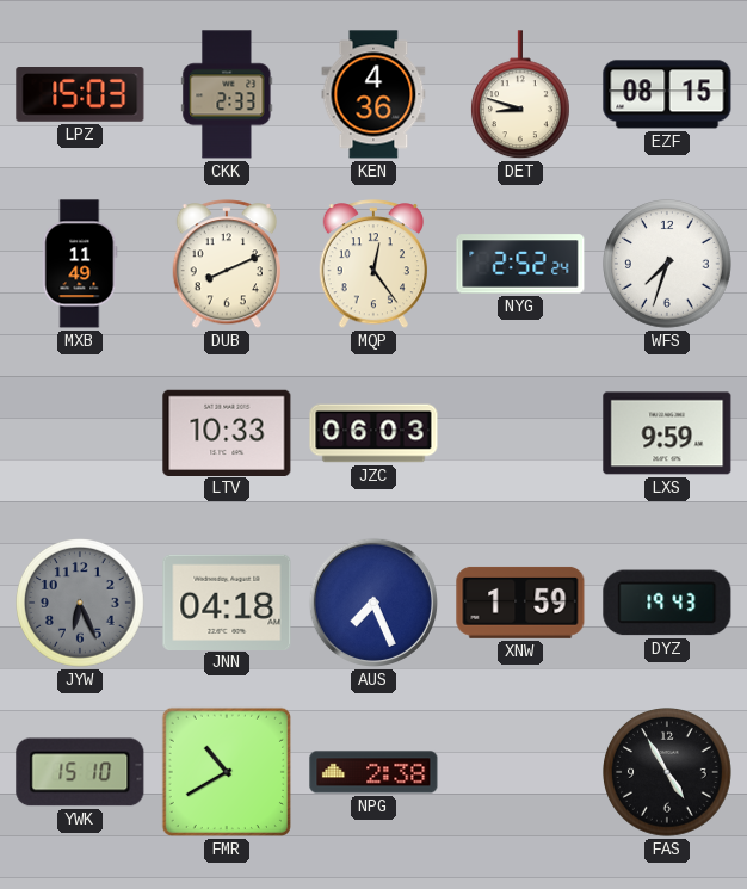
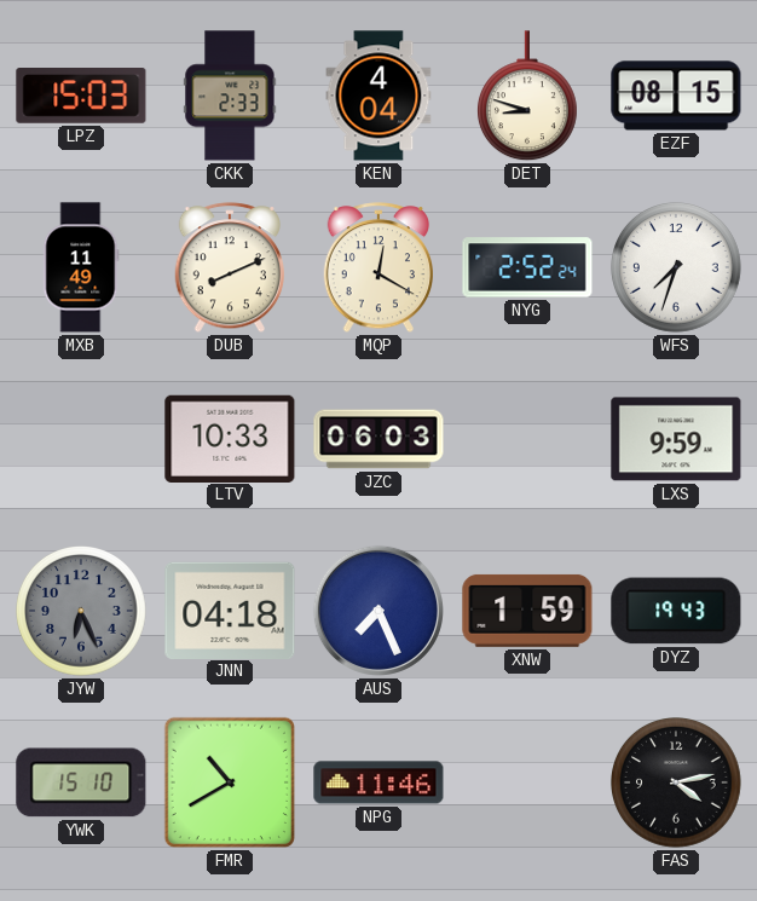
KEN: 4:36 -> 4:04 (379, 96)
MQP: 12:24 -> 12:20 (377, 268)
NPG: 2:38 -> 11:46 (379, 782)
FAS: 4:55 -> 4:13 (677, 784)
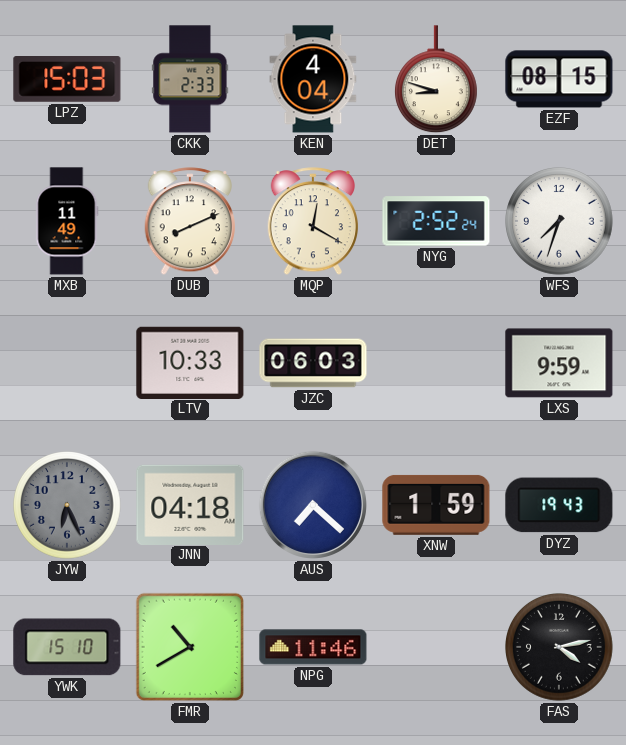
AUS: 7:26 -> 7:22 (313, 505)
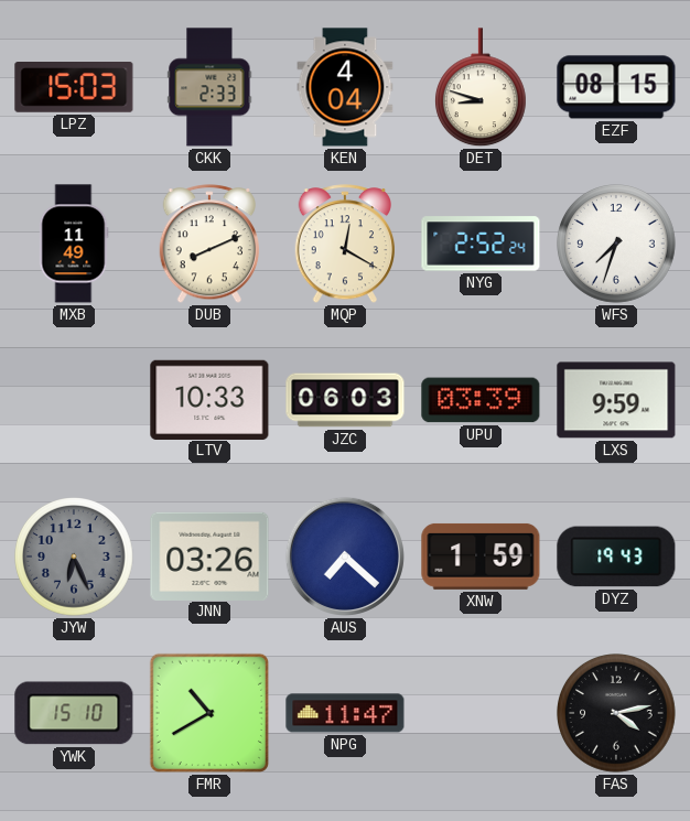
UPU: none -> 03:39 (481, 400)
JNN: 04:18 -> 03:26 (209, 555)
NPG: 11:46 -> 11:47 (345, 713)
